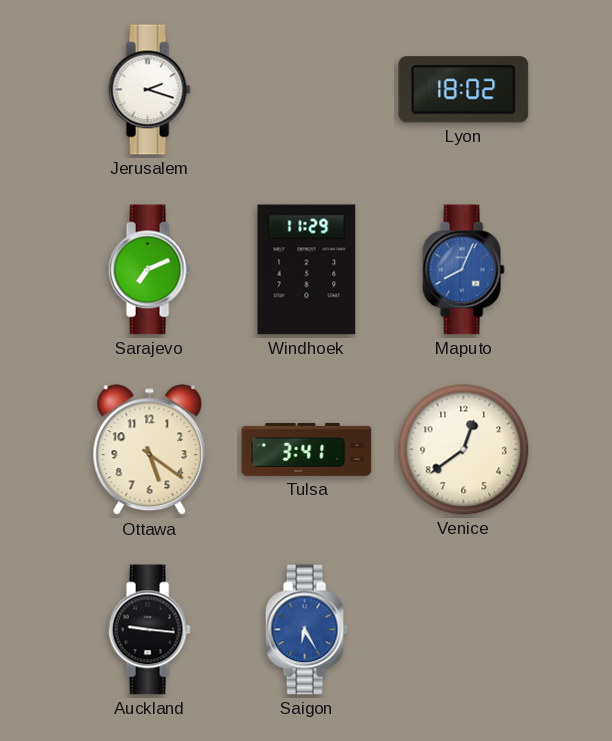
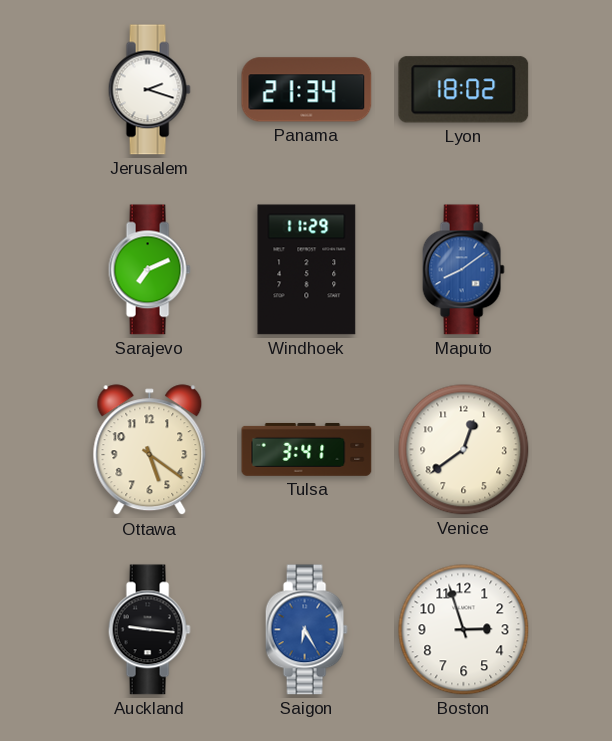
Panama: none -> 21:34 (307, 90)
Maputo: 8:04 -> 8:09 (463, 270)
Boston: none -> 2:57 (464, 630)
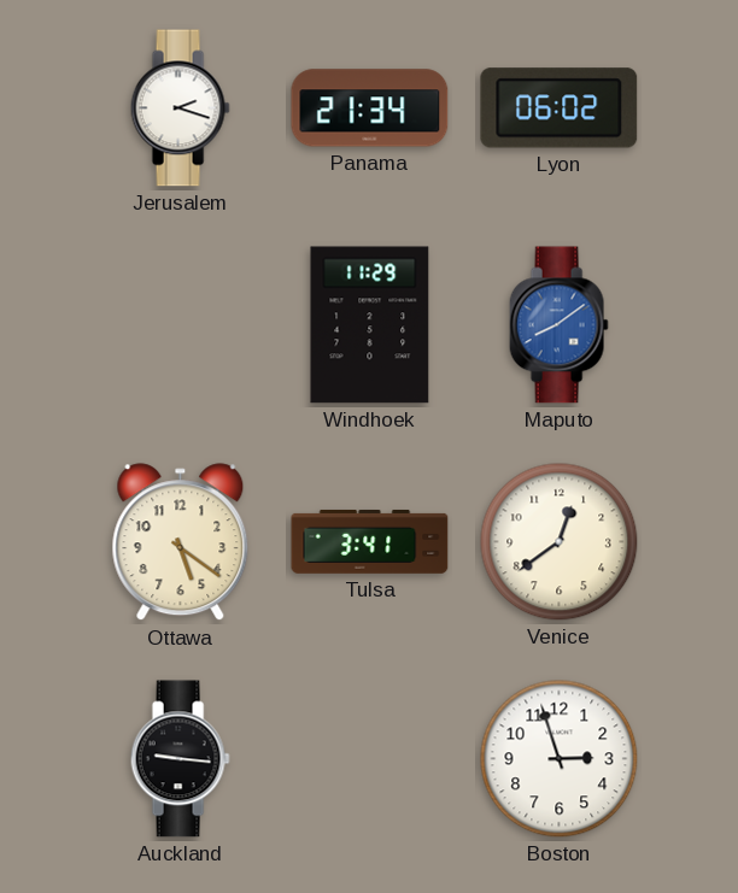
Lyon: 18:02 -> 06:02 (560, 108)
Sarajevo: 7:11 -> none (149, 270)
Saigon: 6:25 -> none (306, 630)
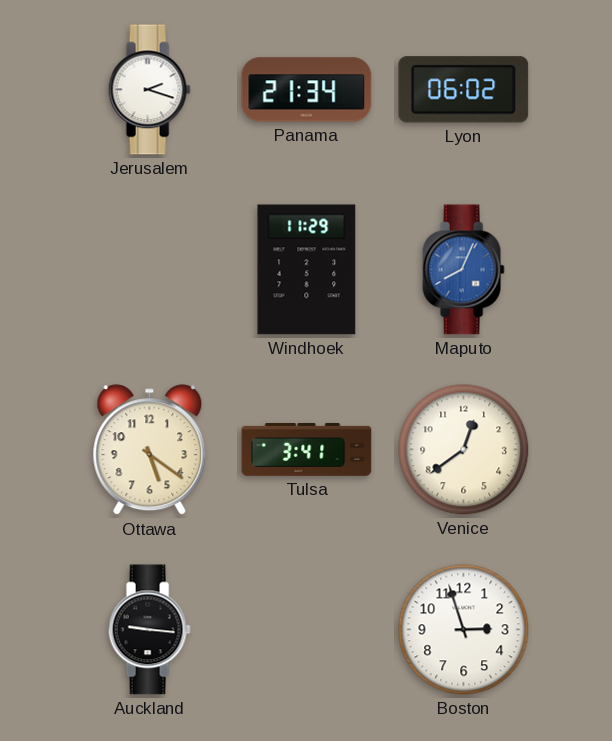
Maputo: 8:09 -> 8:04 (463, 270)
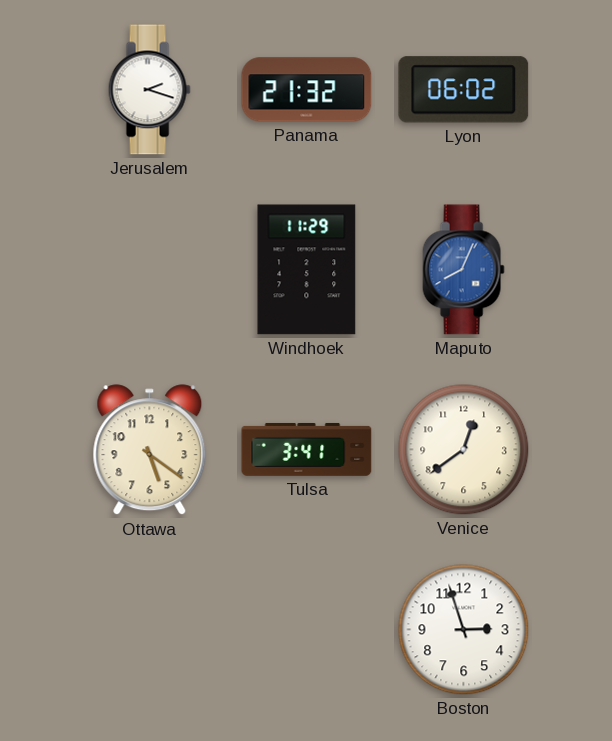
Panama: 21:34 -> 21:32 (307, 90)
Auckland: 9:16 -> none (149, 630)
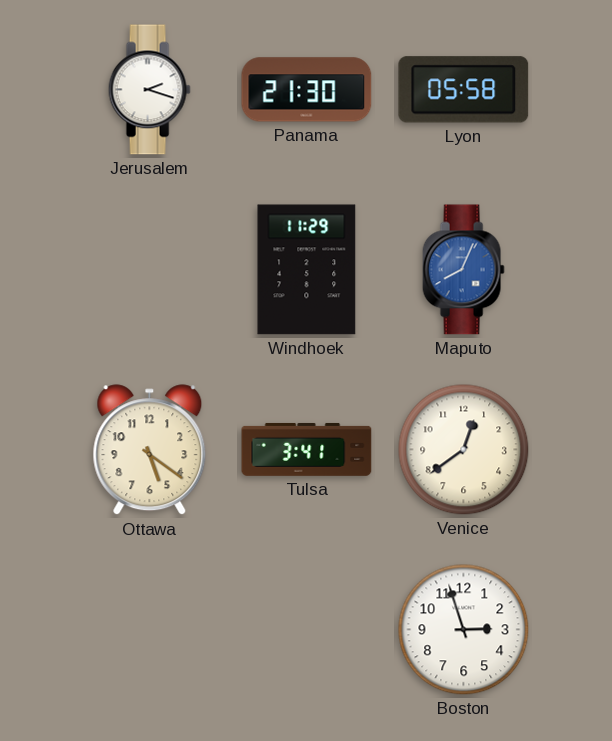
Panama: 21:32 -> 21:30 (307, 90)
Lyon: 06:02 -> 05:58 (464, 90)
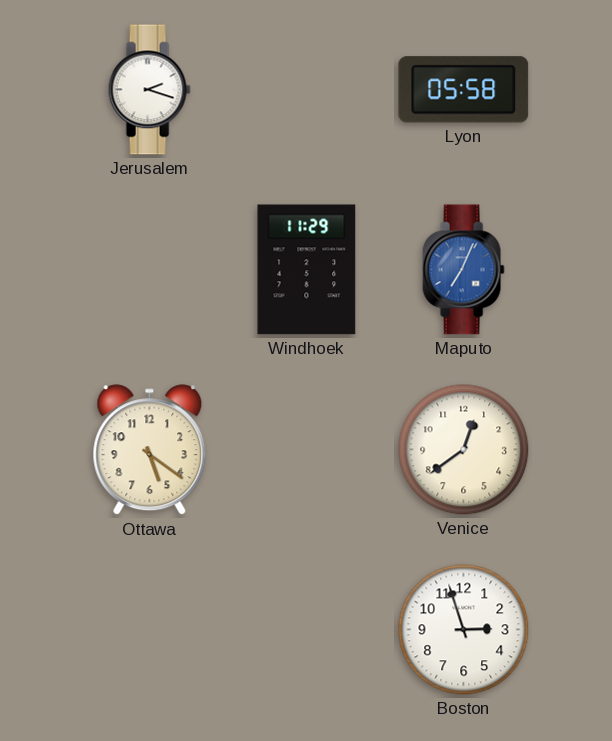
Panama: 21:30 -> none (307, 90)
Maputo: 8:04 -> 7:04 (463, 270)
Tulsa: 3:41 -> none (307, 449)
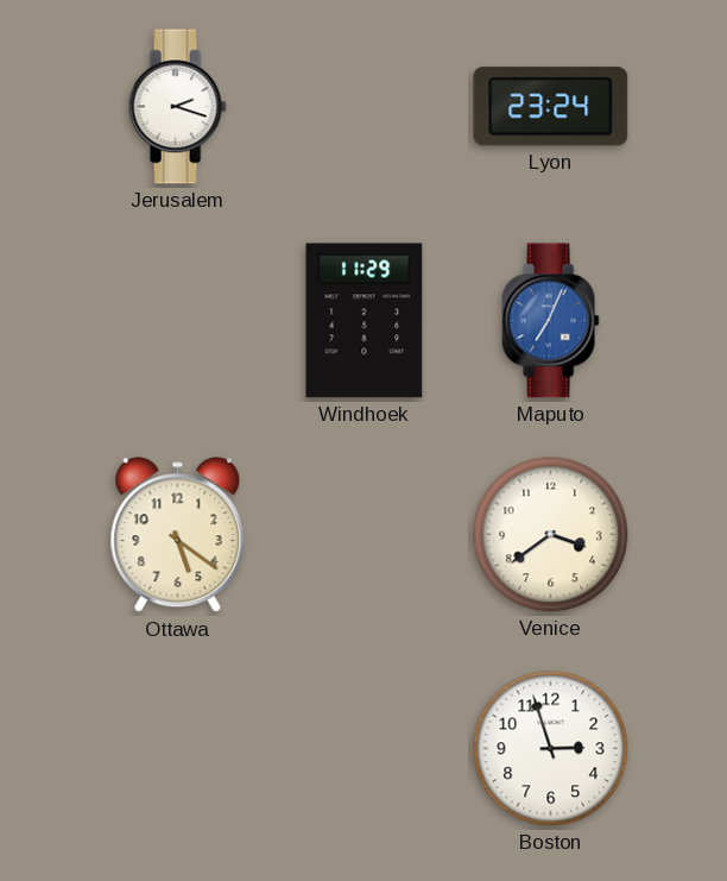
Lyon: 05:58 -> 23:24 (551, 107)
Venice: 12:39 -> 3:39 (551, 535)
